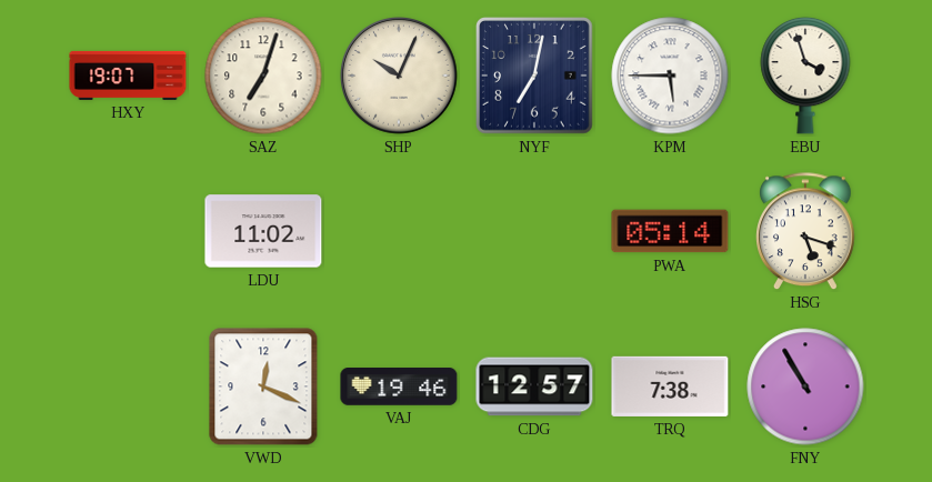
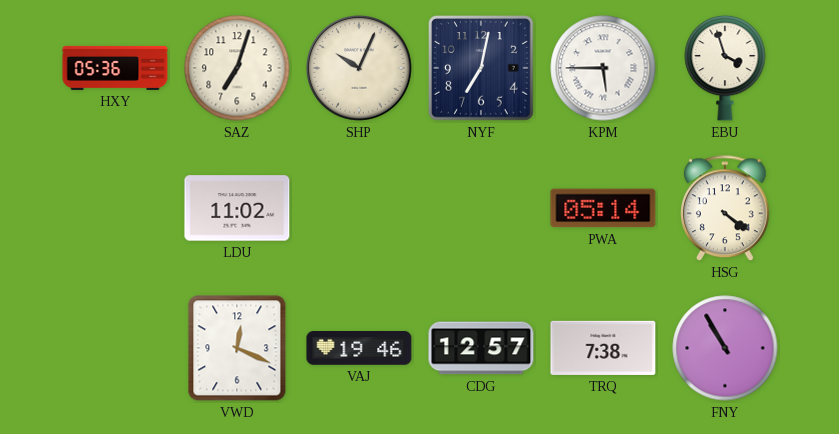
HXY: 19:07 -> 05:36 (115, 68)
HSG: 5:18 -> 4:21 (726, 209)
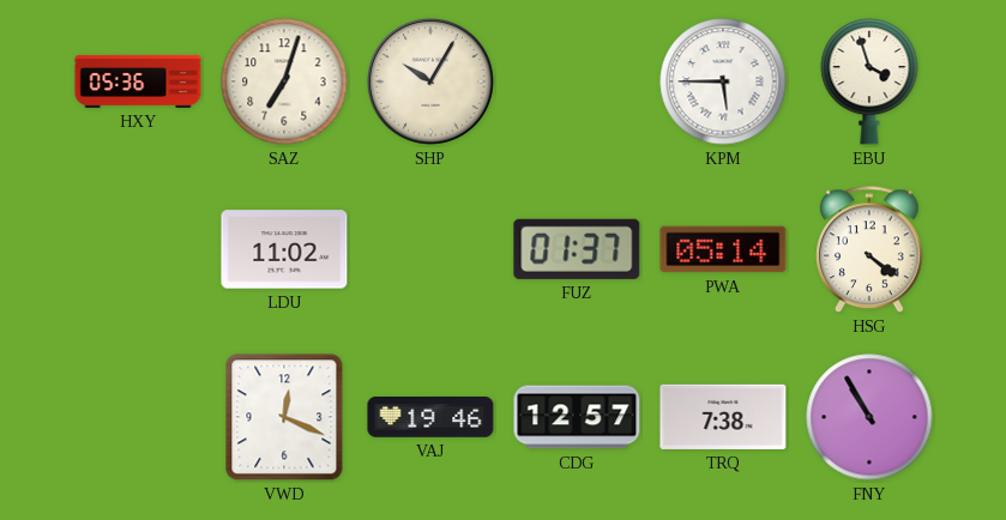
SHP: 10:04 -> 10:05 (430, 81)
NYF: 7:02 -> none (482, 69)
FUZ: none -> 01:37 (577, 249)
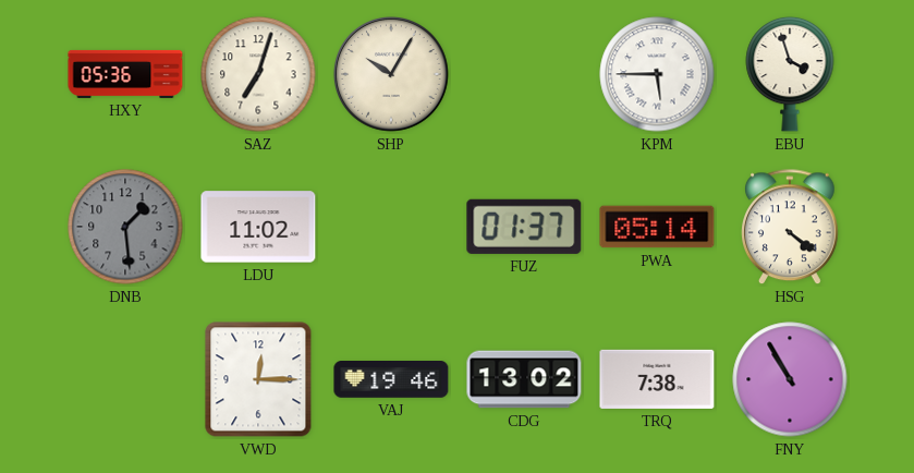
DNB: none -> 1:29 (125, 227)
VWD: 12:19 -> 12:15 (258, 379)
CDG: 12:57 -> 13:02 (524, 379)
